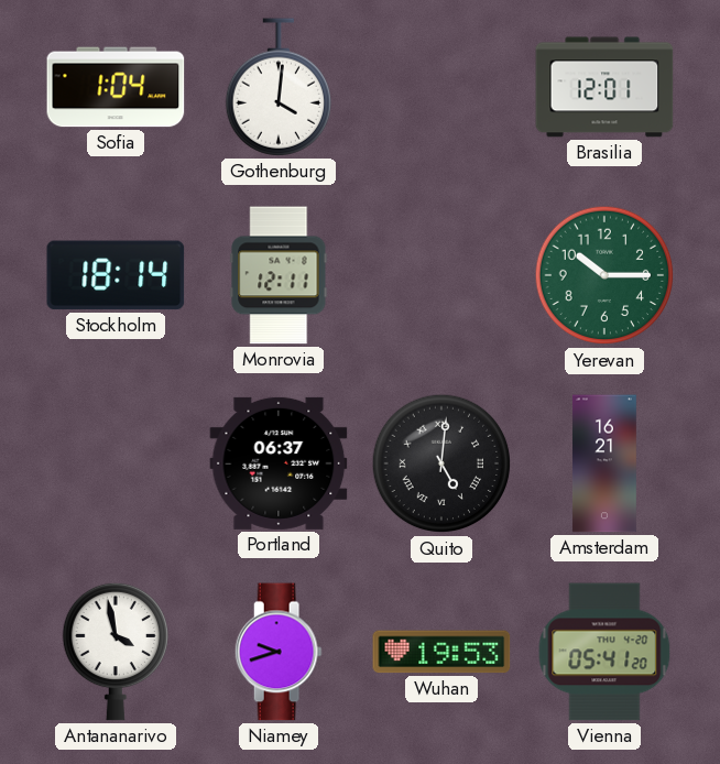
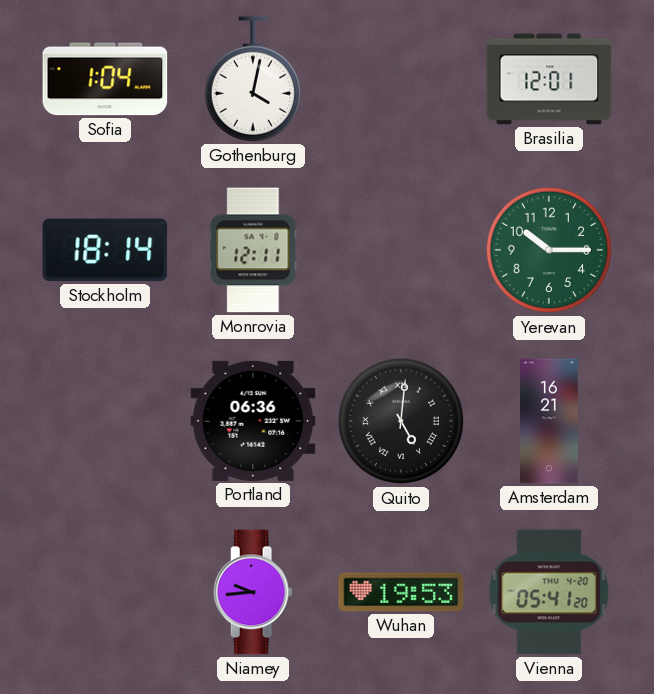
Gothenburg: 4:01 -> 4:02 (252, 79)
Portland: 06:37 -> 06:36 (253, 421)
Antananarivo: 3:58 -> none (114, 652)
Niamey: 9:42 -> 9:44 (253, 592)
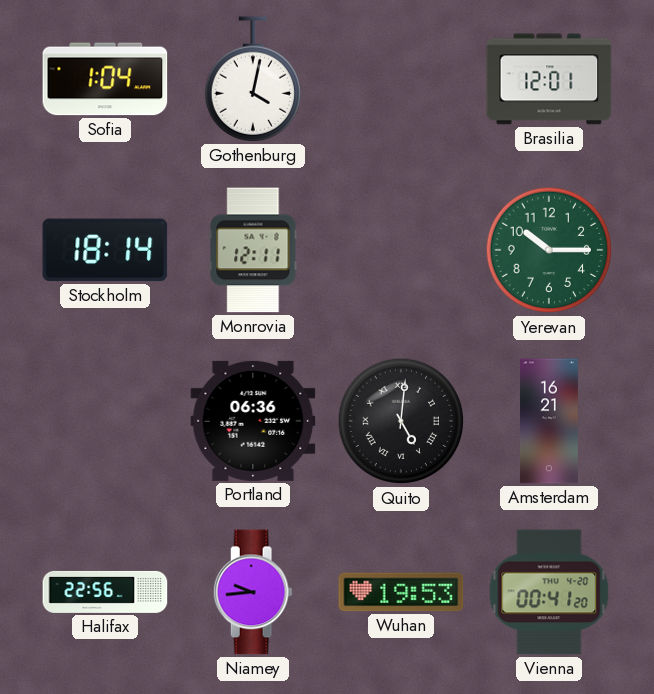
Halifax: none -> 22:56 (105, 592)
Vienna: 05:41 -> 00:41 (549, 592)
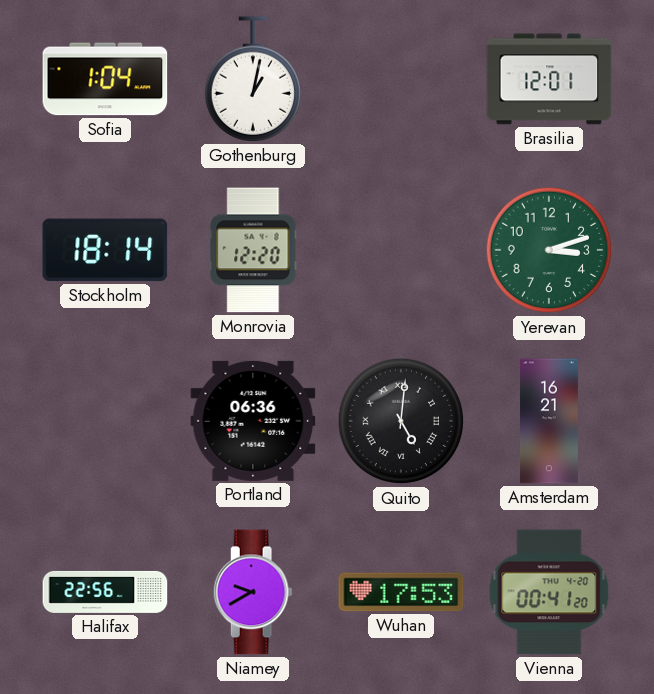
Gothenburg: 4:02 -> 1:02 (252, 79)
Monrovia: 12:11 -> 12:20 (253, 250)
Yerevan: 10:15 -> 3:12 (549, 250)
Niamey: 9:44 -> 9:40 (253, 592)
Wuhan: 19:53 -> 17:53 (401, 592)
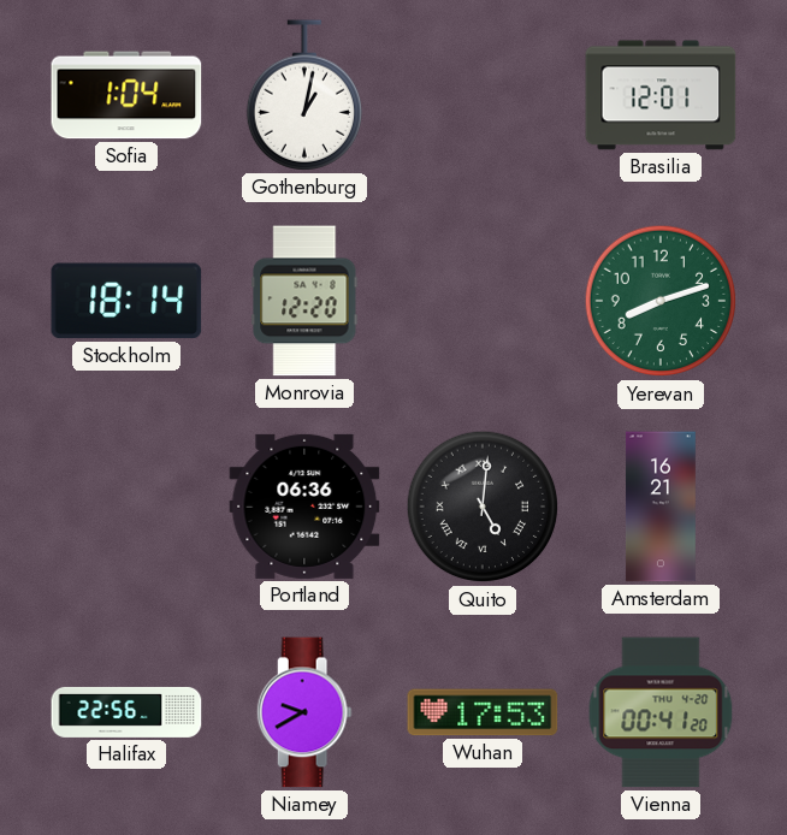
Yerevan: 3:12 -> 8:12 (661, 301)
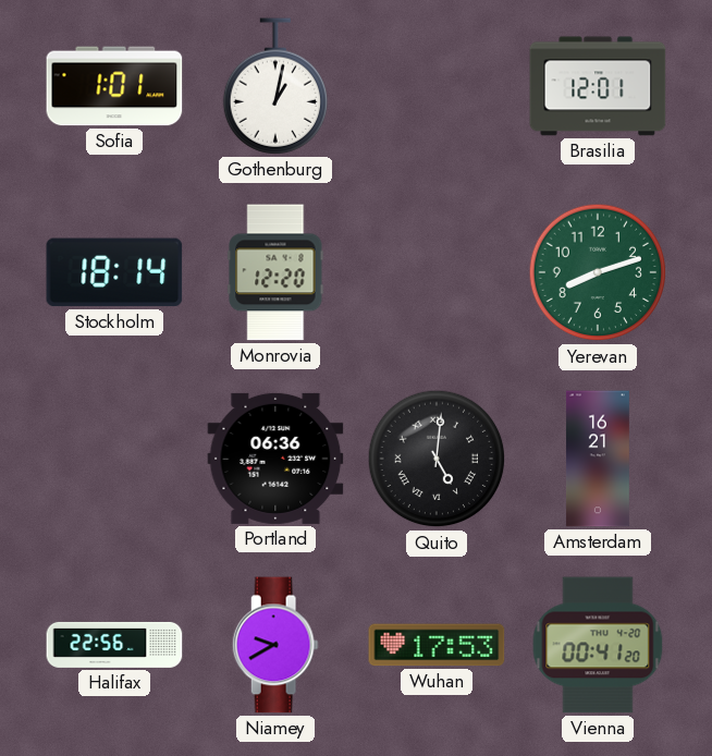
Sofia: 1:04 -> 1:01 (114, 86)
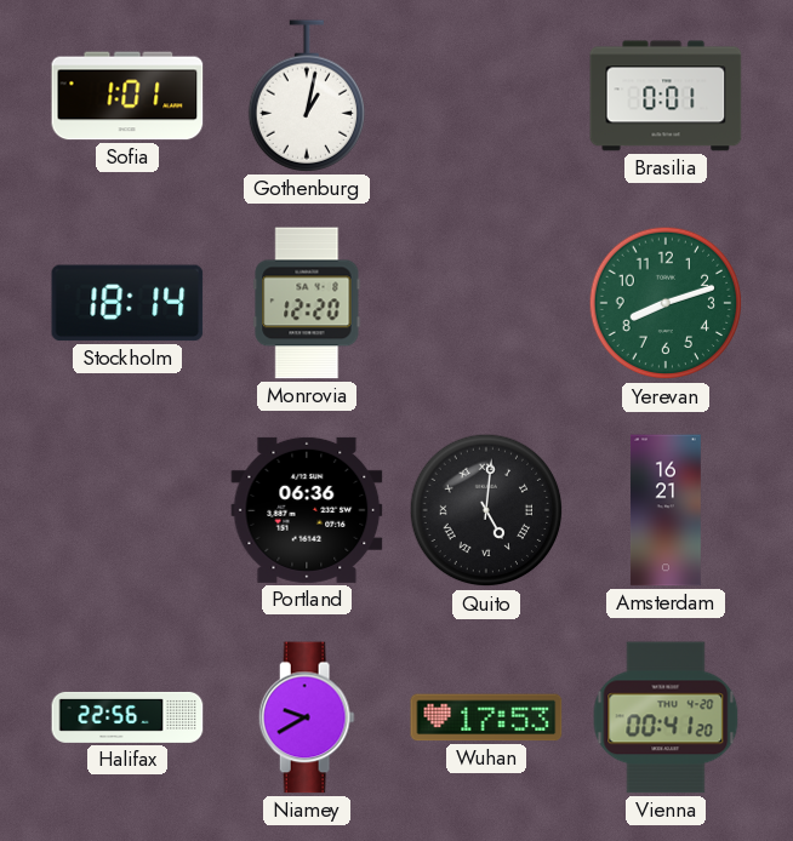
Brasilia: 12:01 -> 0:01 (666, 96)
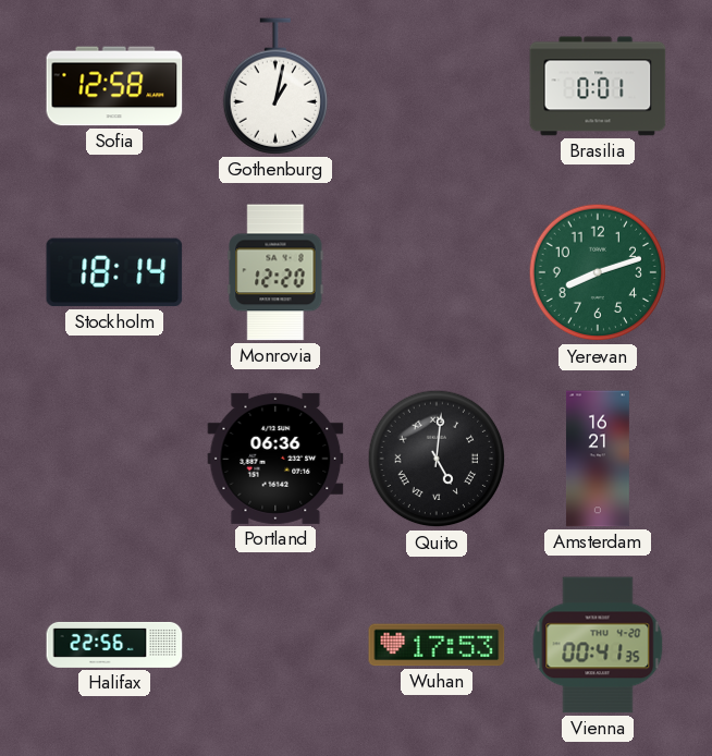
Sofia: 1:01 -> 12:58 (114, 86)
Niamey: 9:40 -> none (307, 717)
Vienna: 00:41:20 -> 00:41:35 (598, 645)
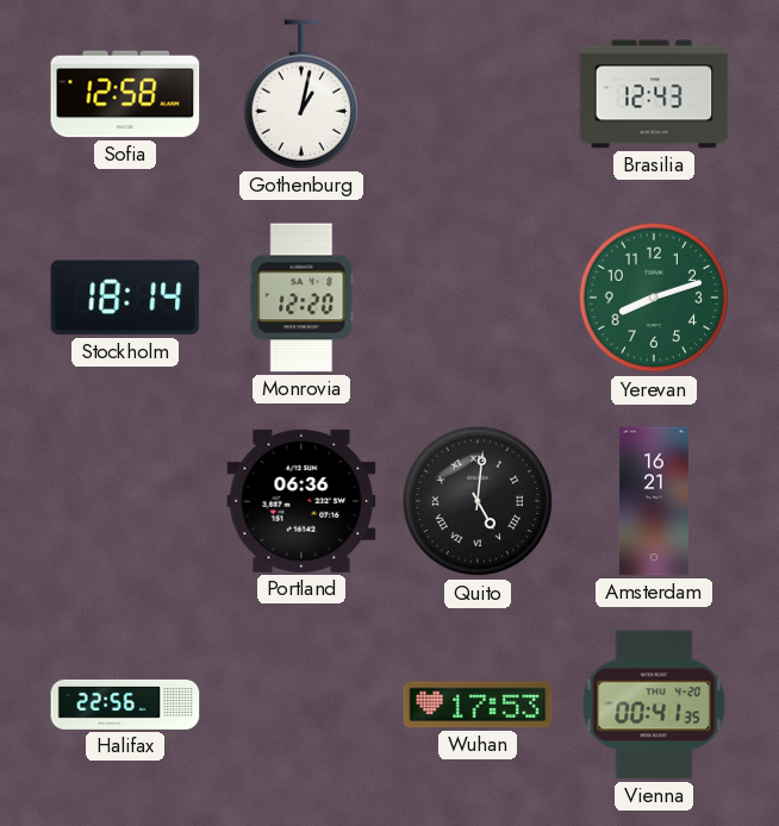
Brasilia: 0:01 -> 12:43 (654, 94)
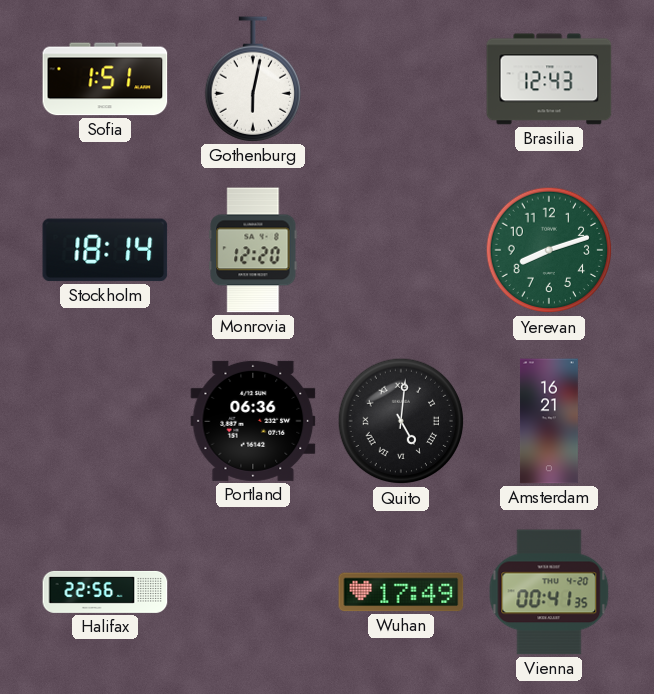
Sofia: 12:58 -> 1:51 (105, 79)
Gothenburg: 1:02 -> 6:02 (252, 79)
Wuhan: 17:53 -> 17:49 (401, 592)
